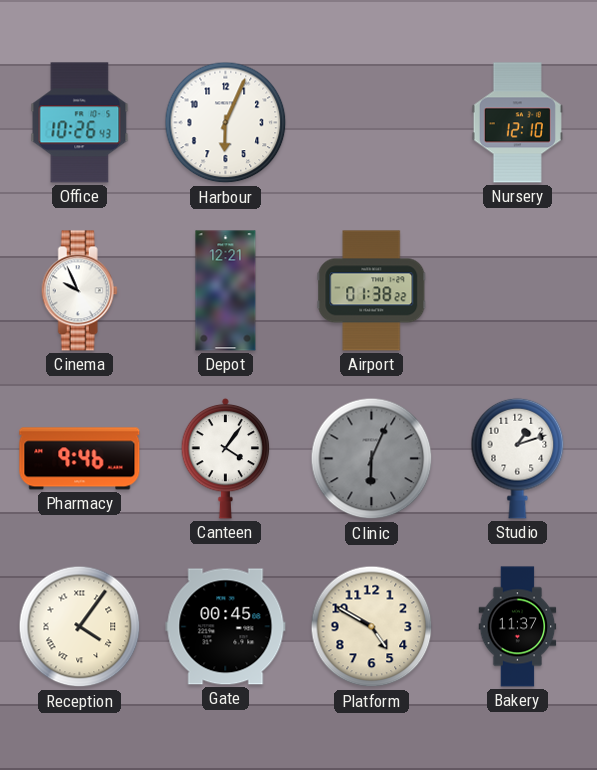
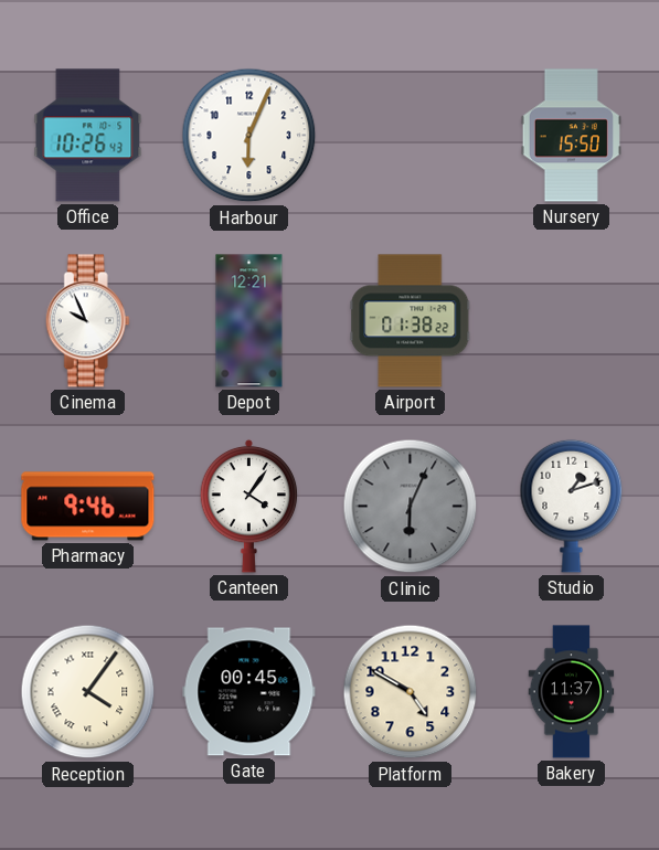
Nursery: 12:10 -> 15:50 (571, 136)
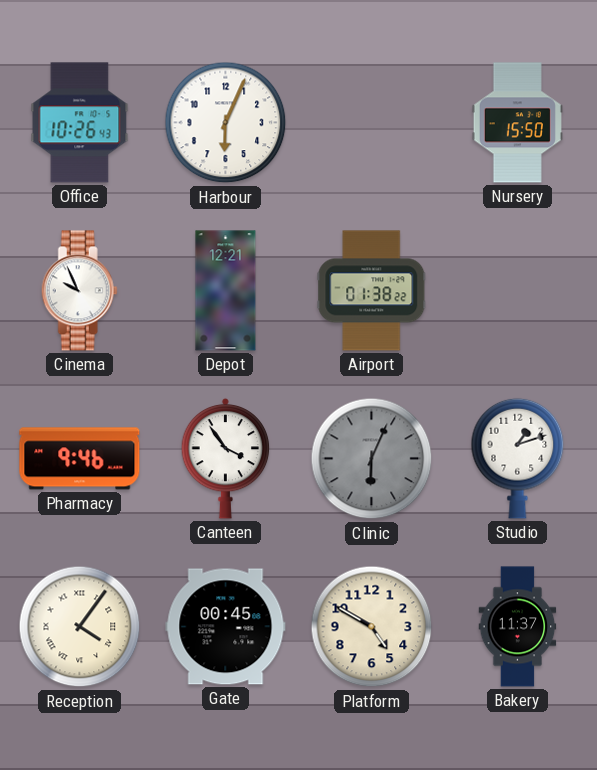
Canteen: 4:06 -> 3:54 (226, 458)
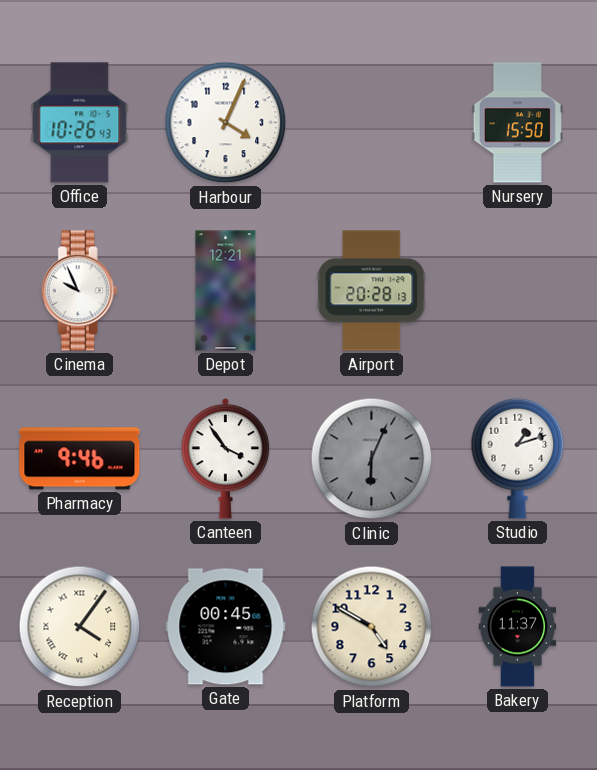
Harbour: 6:04 -> 4:04 (226, 123)
Airport: 01:38 -> 20:28 (372, 291)
